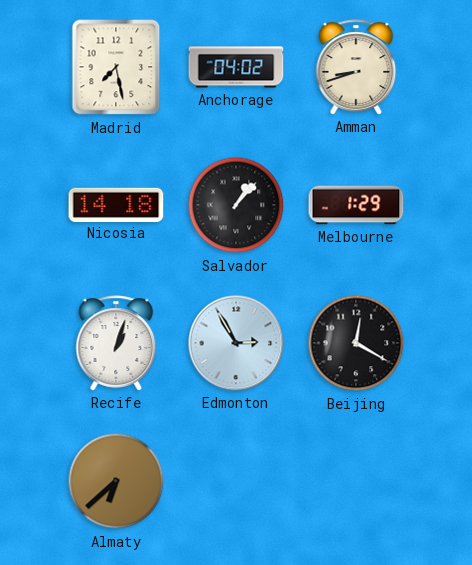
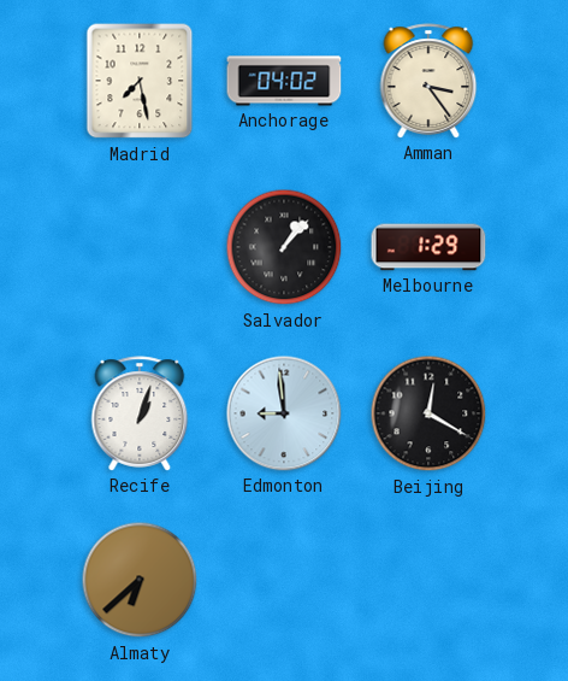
Amman: 8:42 -> 3:24 (428, 81)
Nicosia: 14:18 -> none (116, 204)
Edmonton: 2:55 -> 8:59 (284, 413)
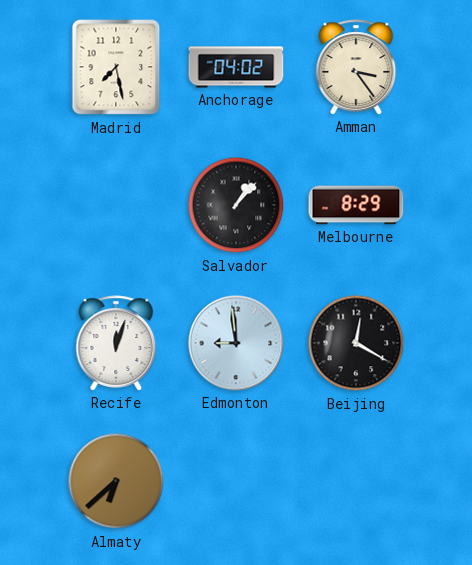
Melbourne: 1:29 -> 8:29 (356, 205)
Recife: 1:03 -> 12:03 (116, 343)
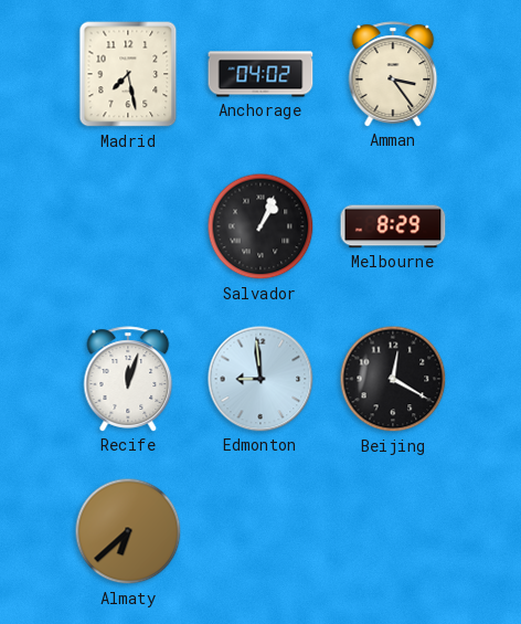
Salvador: 1:07 -> 1:04 (260, 226)
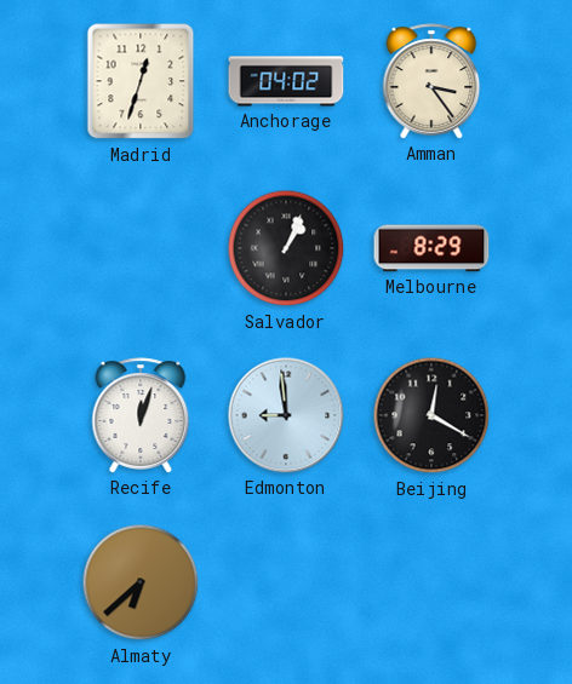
Madrid: 7:28 -> 12:33 (141, 81)
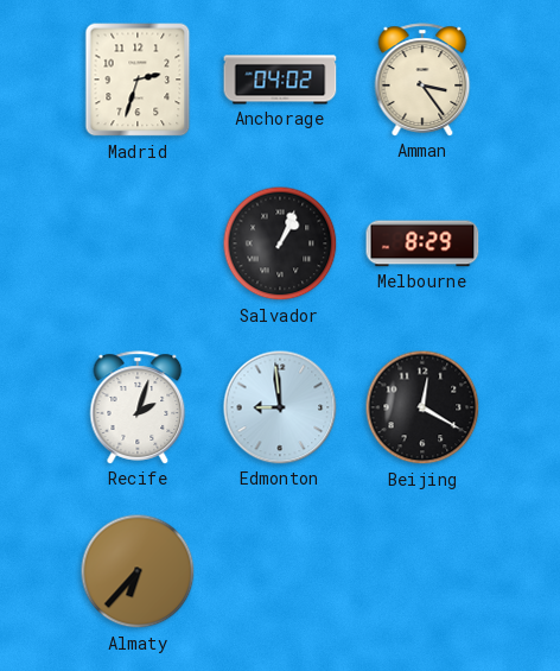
Madrid: 12:33 -> 2:33 (138, 80)
Recife: 12:03 -> 2:03 (138, 407)
Almaty: 6:38 -> 6:37 (138, 571)
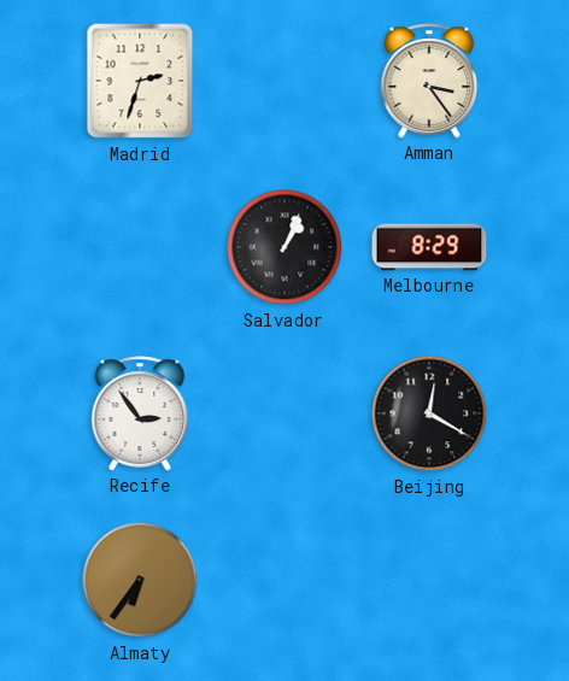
Anchorage: 04:02 -> none (280, 80)
Recife: 2:03 -> 2:54 (140, 413)
Edmonton: 8:59 -> none (280, 407)
Almaty: 6:37 -> 6:36 (140, 580)
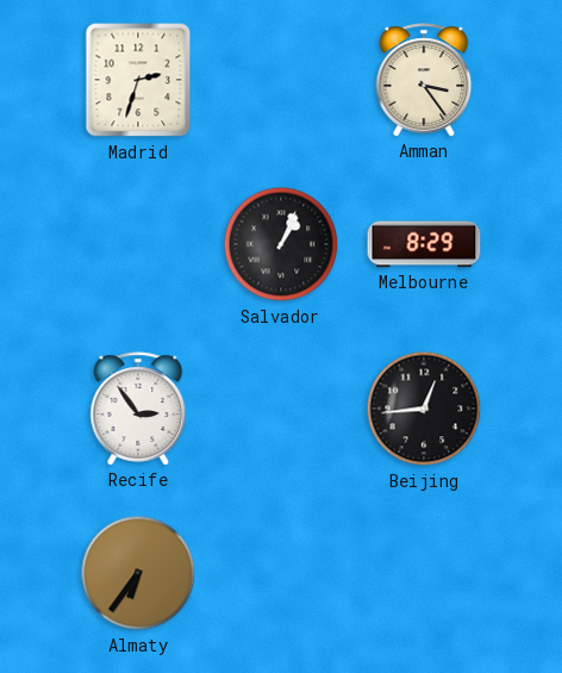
Beijing: 12:20 -> 12:44 (424, 409)
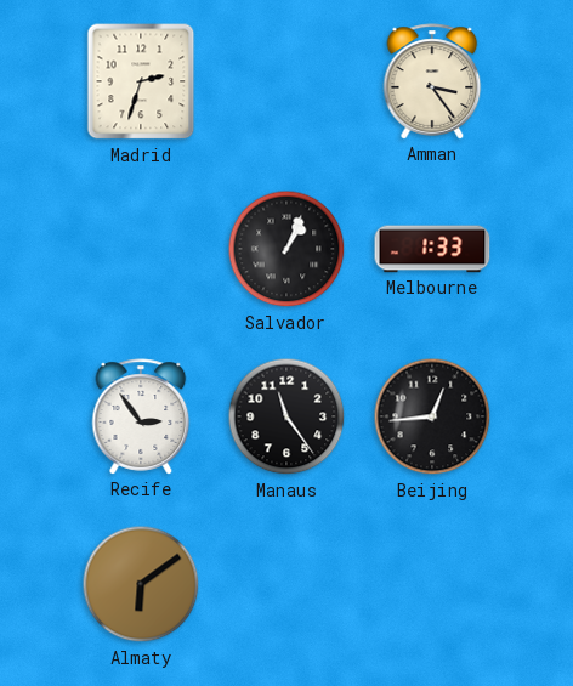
Melbourne: 8:29 -> 1:33 (432, 249)
Manaus: none -> 11:24 (286, 416)
Almaty: 6:36 -> 6:09 (141, 584)
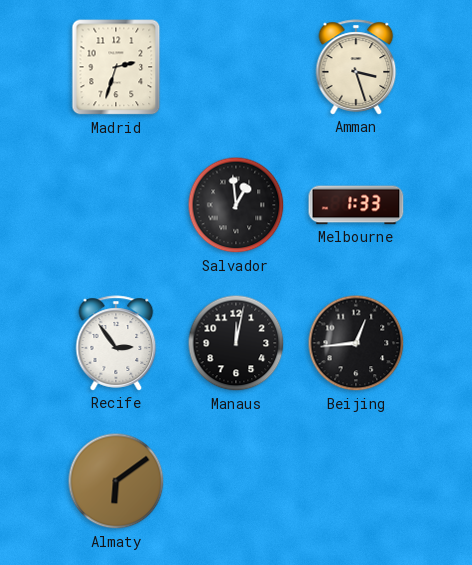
Amman: 3:24 -> 3:27 (356, 67)
Salvador: 1:04 -> 12:59 (236, 205)
Manaus: 11:24 -> 12:02 (236, 343)
